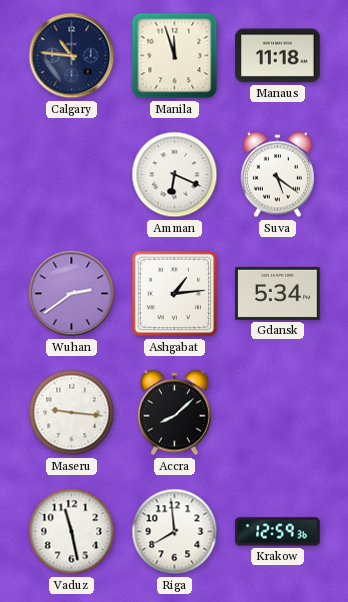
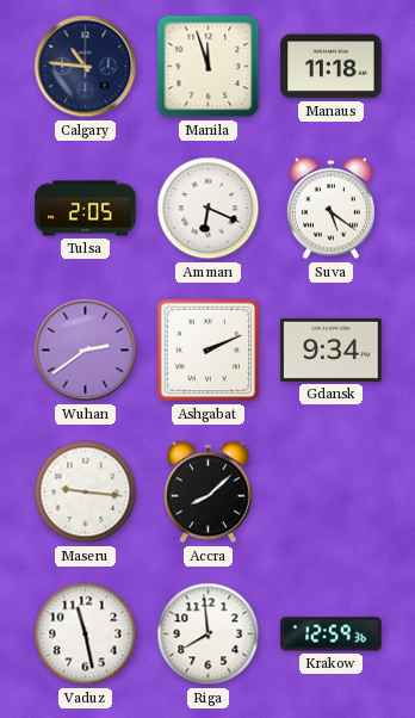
Tulsa: none -> 2:05 (86, 209)
Ashgabat: 1:14 -> 2:11 (209, 351)
Gdansk: 5:34 -> 9:34 (332, 349)
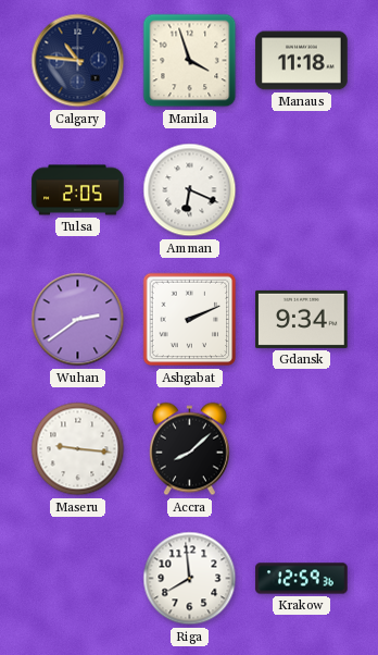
Manila: 11:57 -> 3:57 (190, 61)
Suva: 5:21 -> none (330, 209)
Vaduz: 11:28 -> none (86, 635)
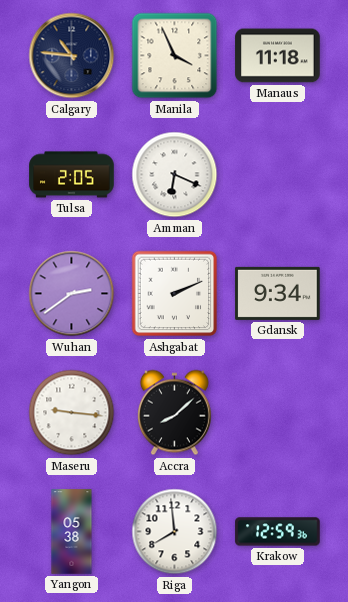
Manila: 3:57 -> 3:56 (175, 56)
Yangon: none -> 05:38 (72, 532)
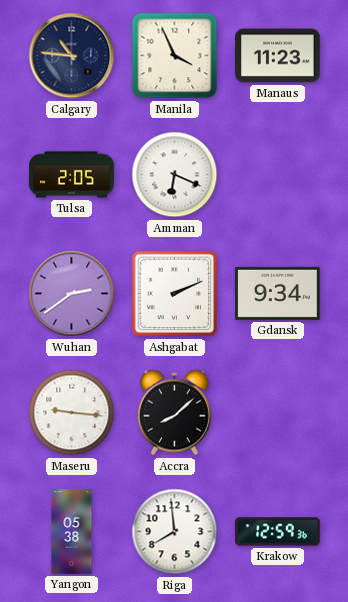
Manaus: 11:18 -> 11:23 (278, 56)
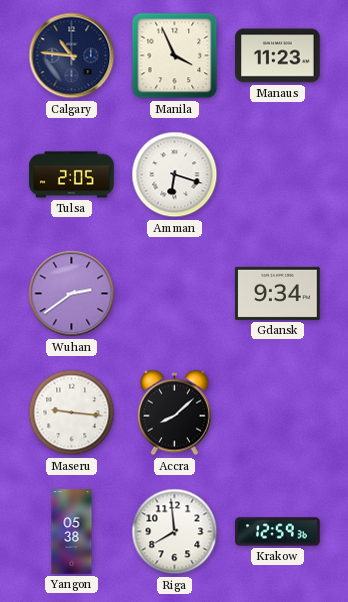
Amman: 6:19 -> 6:18 (175, 175)
Ashgabat: 2:11 -> none (175, 294)
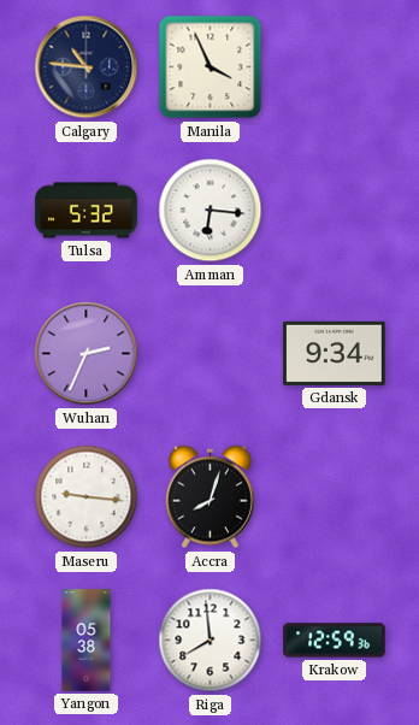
Manaus: 11:23 -> none (278, 56)
Tulsa: 2:05 -> 5:32 (87, 211)
Amman: 6:18 -> 6:16 (211, 211)
Wuhan: 2:39 -> 2:34 (87, 354)
Accra: 8:08 -> 8:03 (209, 497)
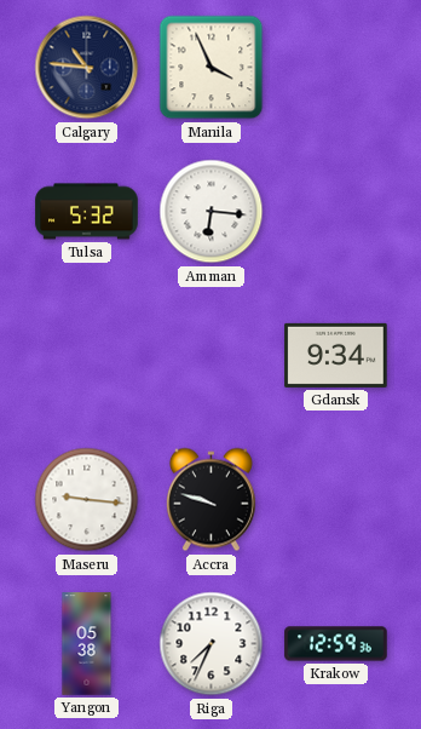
Wuhan: 2:34 -> none (87, 354)
Accra: 8:03 -> 9:48 (211, 500)
Riga: 7:59 -> 7:34 (212, 644)
